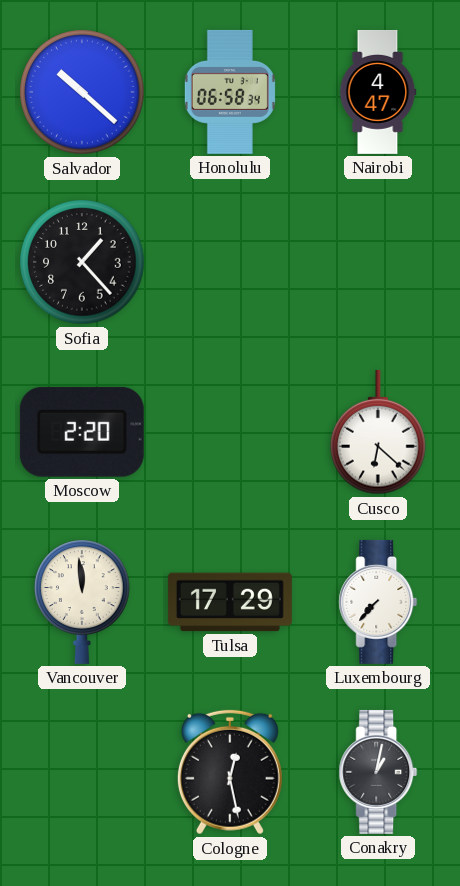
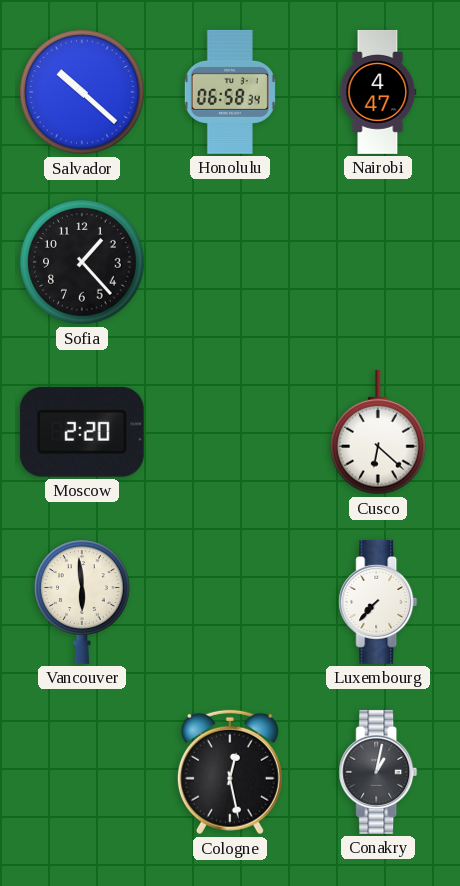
Vancouver: 11:59 -> 5:59 (82, 602)
Tulsa: 17:29 -> none (230, 602)
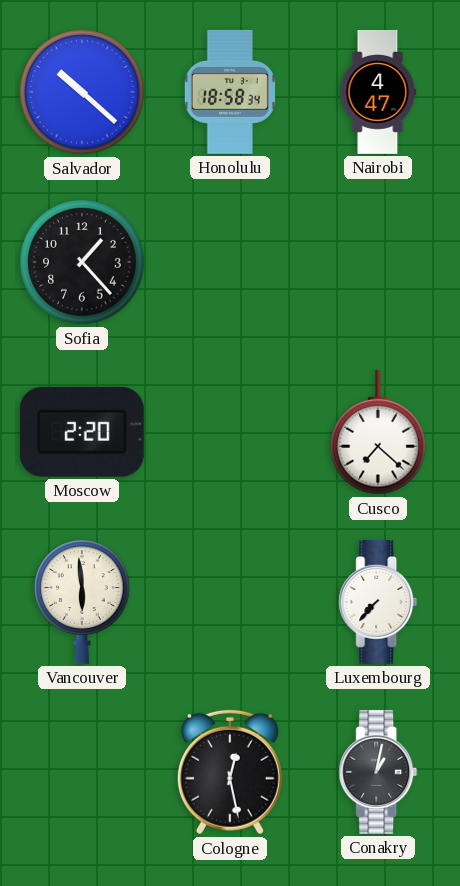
Honolulu: 06:58 -> 18:58 (230, 92)
Cusco: 6:22 -> 7:22 (378, 432)
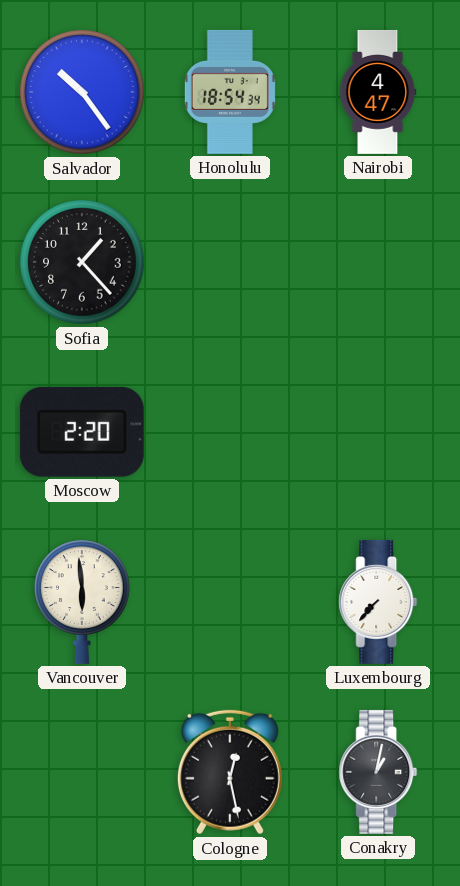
Salvador: 10:22 -> 10:24 (82, 92)
Honolulu: 18:58 -> 18:54 (230, 92)
Cusco: 7:22 -> none (378, 432)
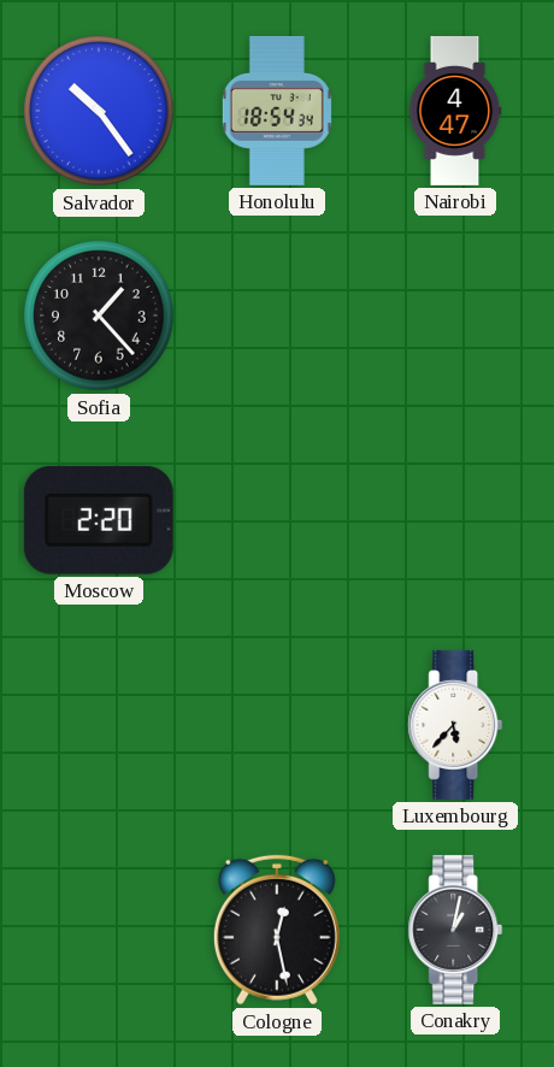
Vancouver: 5:59 -> none (82, 602)
Luxembourg: 7:37 -> 5:37 (455, 725)
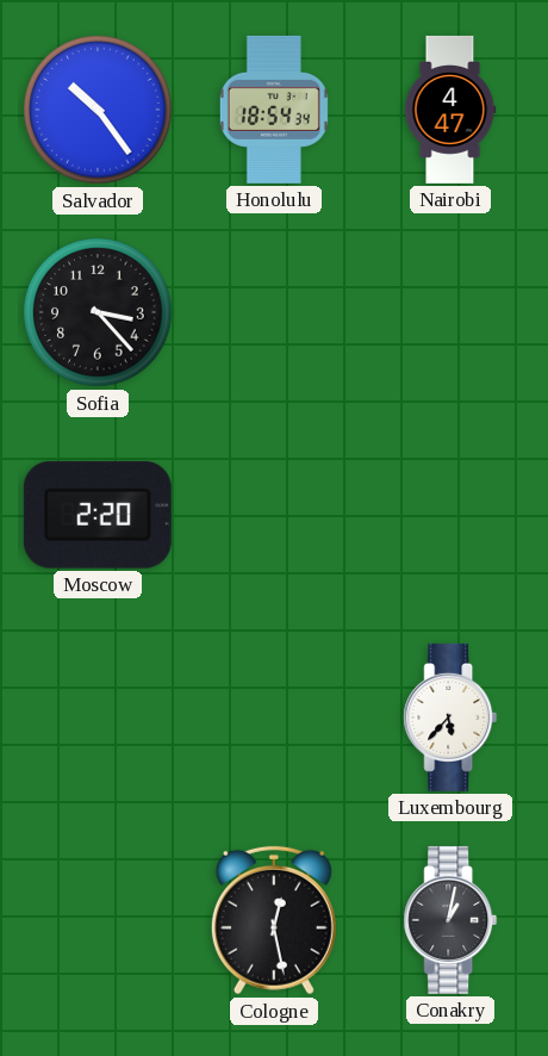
Sofia: 1:23 -> 3:23 (98, 312)
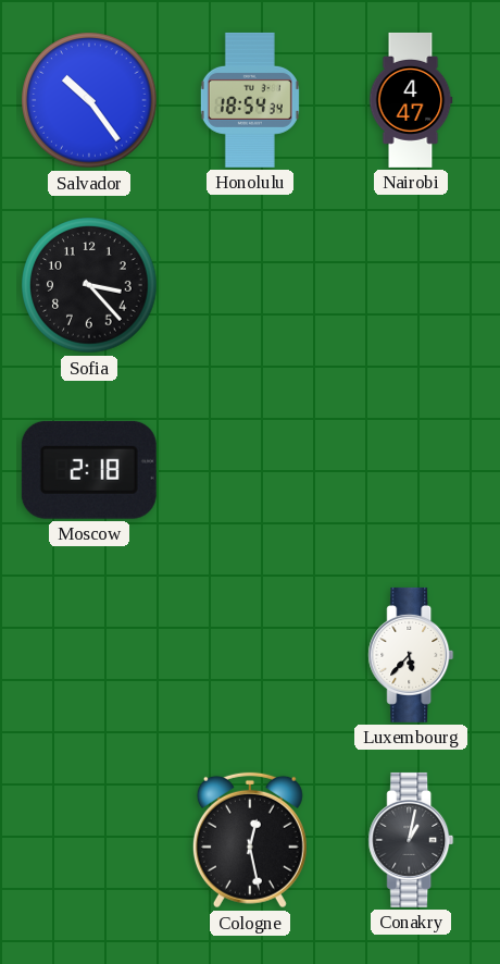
Moscow: 2:20 -> 2:18 (89, 470)
